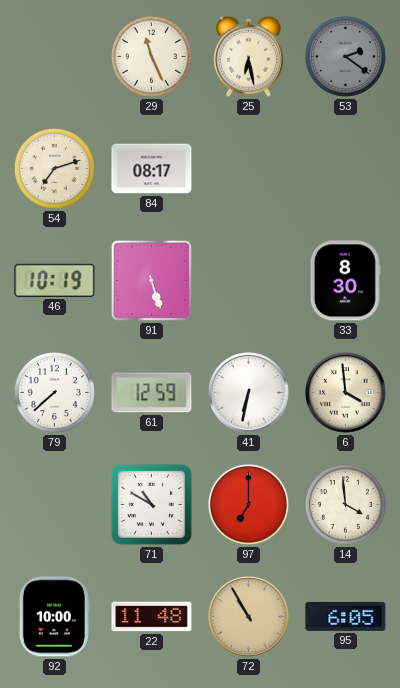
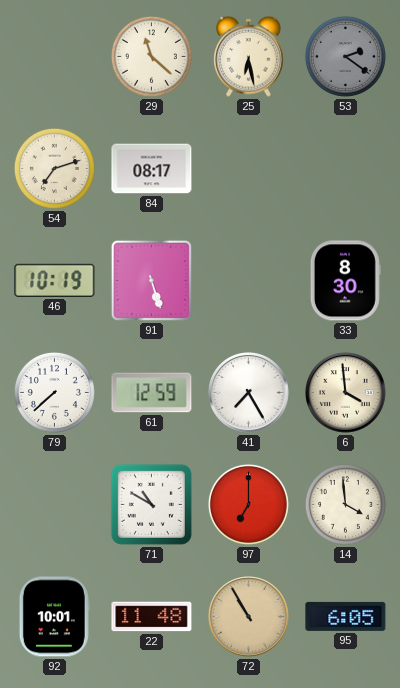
29: 11:26 -> 11:22 (151, 56)
41: 6:32 -> 7:25 (249, 393)
92: 10:00 -> 10:01 (54, 617)
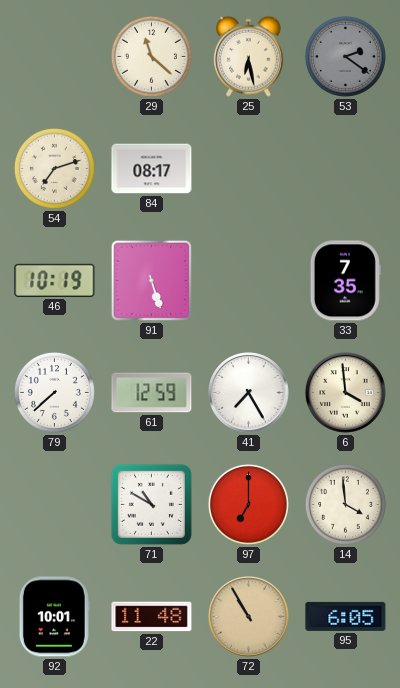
33: 8:30 -> 7:35 (345, 281)
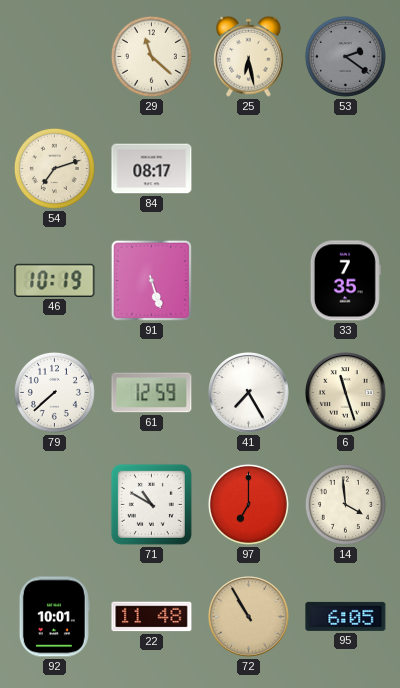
6: 3:59 -> 11:27 (346, 393)
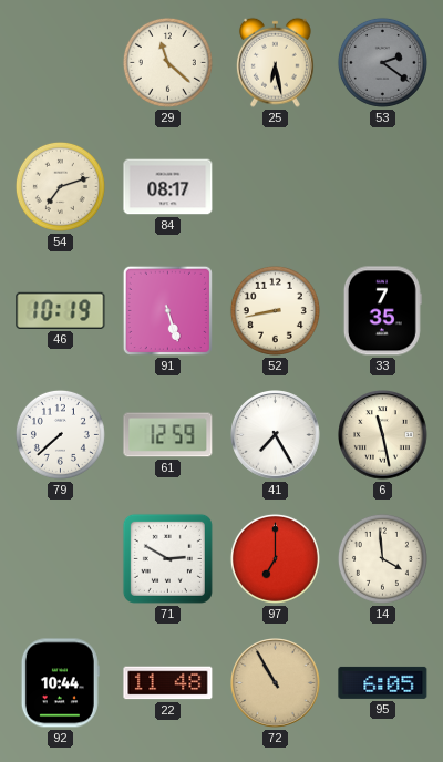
52: none -> 8:43 (275, 310)
6: 11:27 -> 11:28 (383, 435)
71: 10:50 -> 2:50 (167, 558)
92: 10:01 -> 10:44 (60, 683)
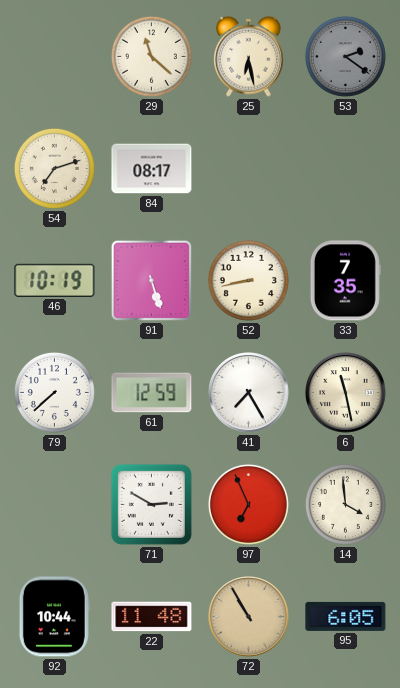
97: 7:00 -> 6:56 (248, 504)
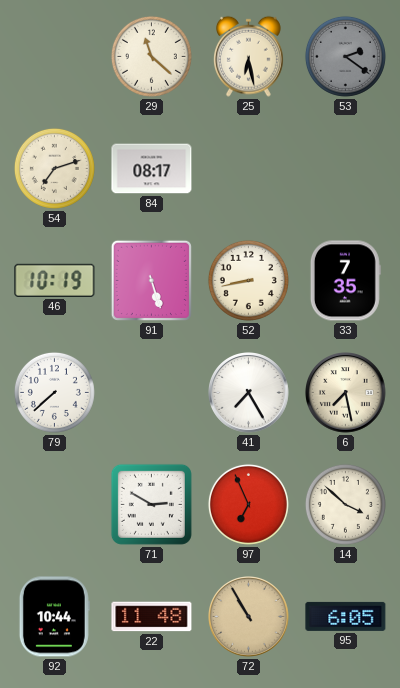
61: 12:59 -> none (152, 393)
6: 11:28 -> 7:28 (346, 393)
14: 3:59 -> 3:52 (345, 504)
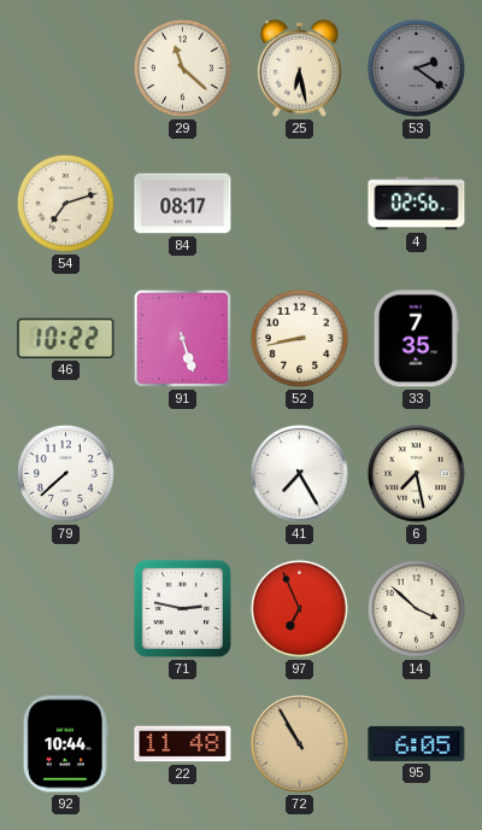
4: none -> 02:56 (417, 204)
46: 10:19 -> 10:22 (66, 338)
71: 2:50 -> 2:47 (182, 608)
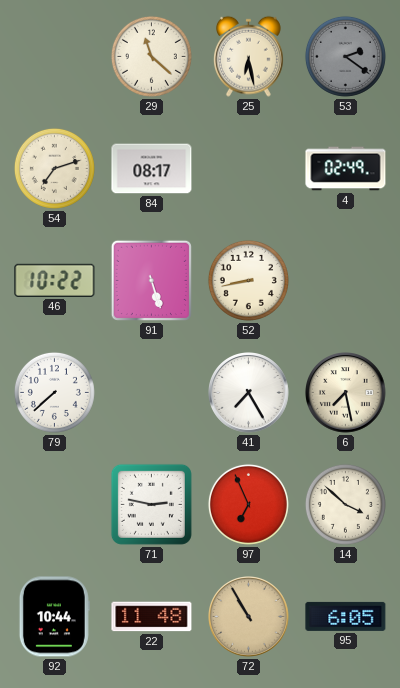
4: 02:56 -> 02:49 (346, 169)
33: 7:35 -> none (416, 339)
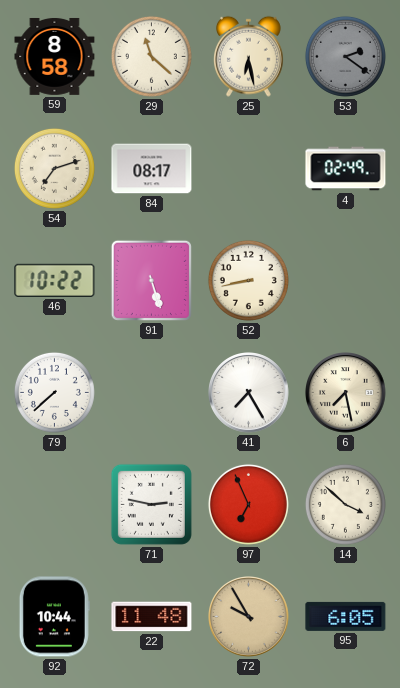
59: none -> 8:58 (55, 56)
72: 10:55 -> 9:55 (249, 617)
